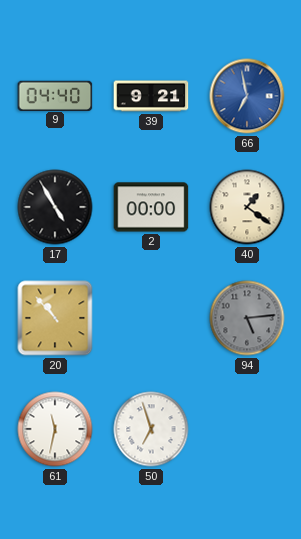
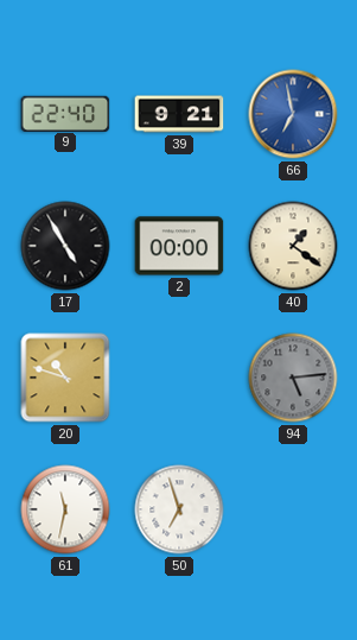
9: 04:40 -> 22:40 (65, 113)
20: 10:53 -> 10:48 (65, 378)
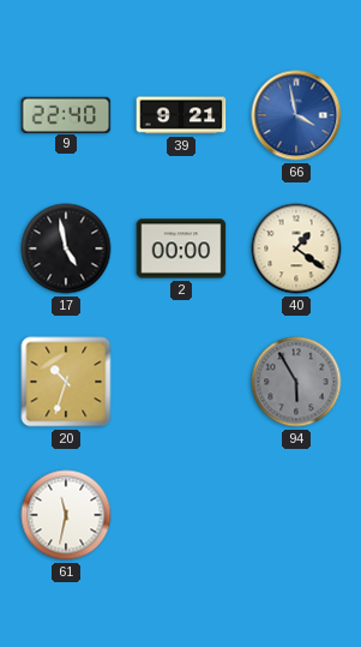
66: 6:58 -> 3:58 (296, 115)
17: 4:55 -> 4:58 (66, 248)
20: 10:48 -> 10:33 (66, 382)
94: 5:14 -> 5:55 (296, 382)
50: 6:57 -> none (179, 509)
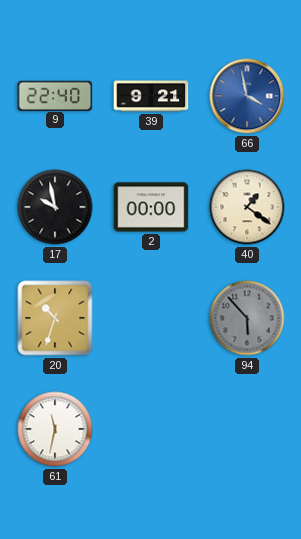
17: 4:58 -> 9:58 (55, 207)
94: 5:55 -> 5:53 (247, 318)
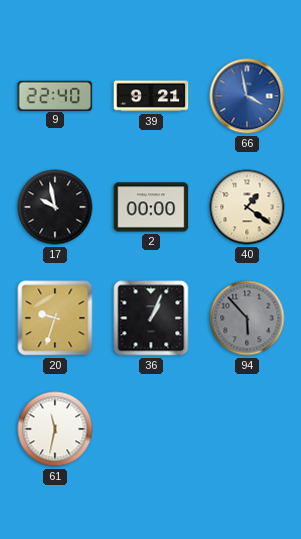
20: 10:33 -> 9:33 (55, 318)
36: none -> 1:04 (151, 318)
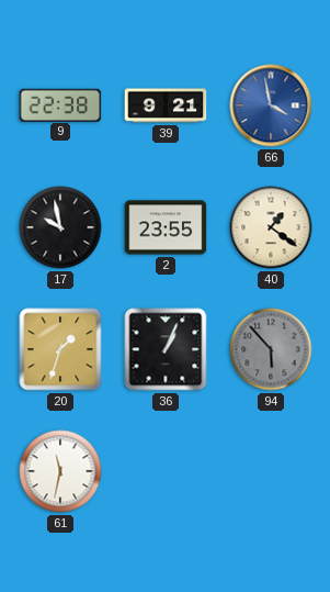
9: 22:40 -> 22:38 (60, 104)
2: 00:00 -> 23:55 (166, 227)
20: 9:33 -> 1:33 (60, 349)
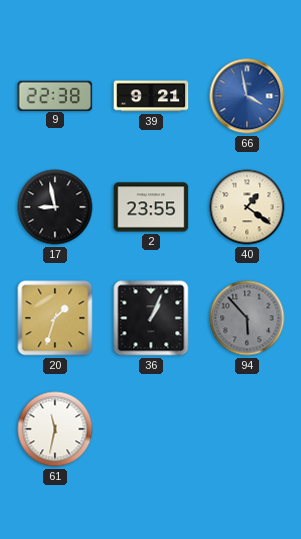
17: 9:58 -> 8:58 (55, 207)
